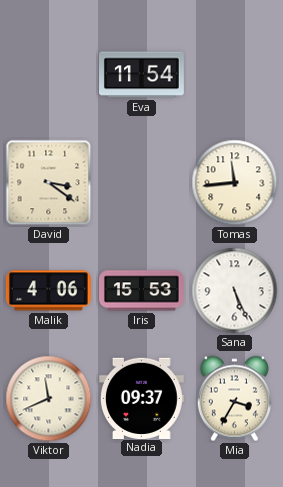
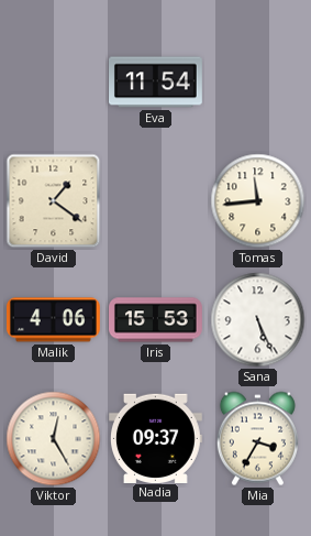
David: 3:21 -> 1:21 (54, 201)
Viktor: 11:41 -> 12:25 (54, 439)
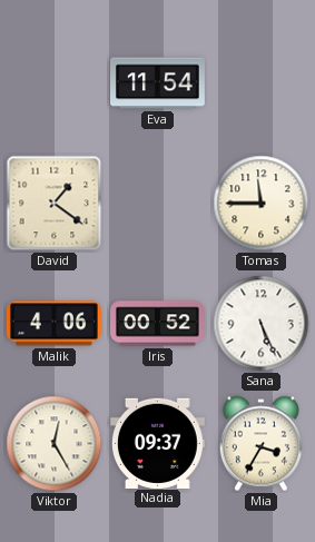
Tomas: 11:44 -> 11:45 (262, 204)
Iris: 15:53 -> 00:52 (158, 324)
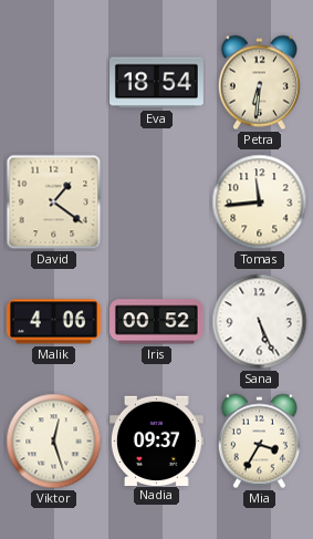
Eva: 11:54 -> 18:54 (157, 83)
Petra: none -> 6:31 (259, 83)
Tomas: 11:45 -> 11:44 (260, 203)
Viktor: 12:25 -> 12:27 (54, 442)
